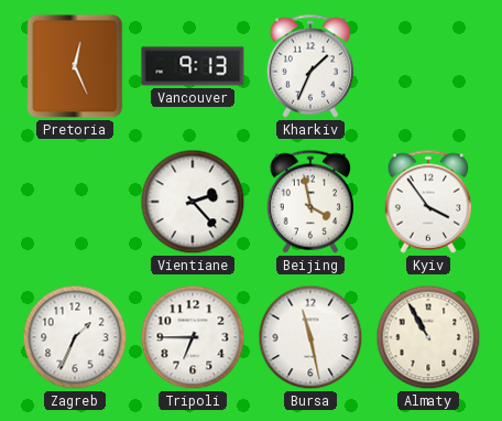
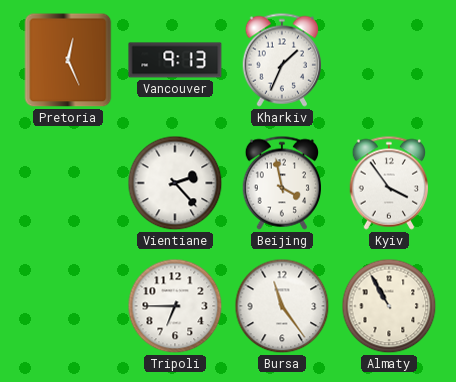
Zagreb: 1:34 -> none (75, 337)
Bursa: 11:28 -> 11:24 (282, 306)
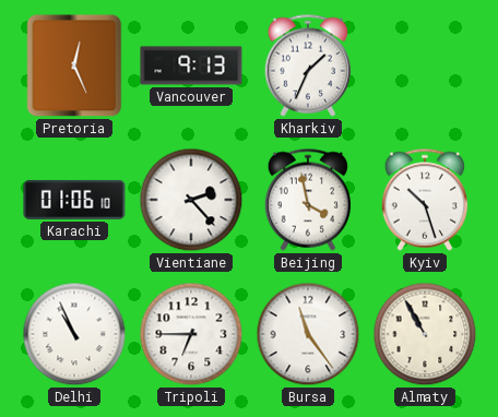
Karachi: none -> 01:06 (74, 200)
Kyiv: 3:54 -> 10:27 (424, 200)
Delhi: none -> 10:56 (74, 334)
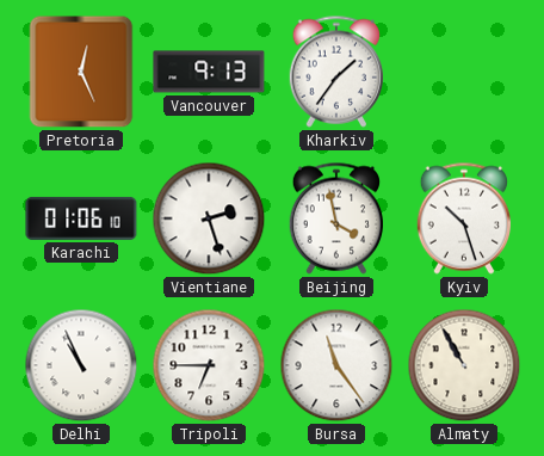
Kharkiv: 1:34 -> 1:36 (335, 72)
Vientiane: 2:23 -> 2:27 (209, 218)
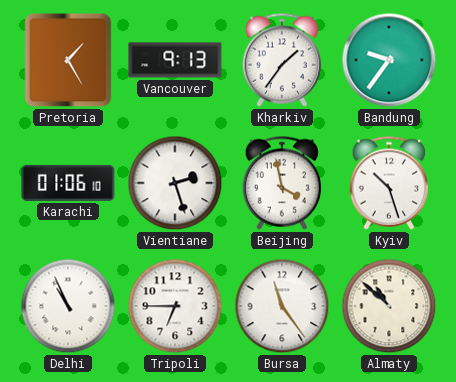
Pretoria: 12:26 -> 1:25 (68, 60)
Bandung: none -> 9:36 (389, 60)
Almaty: 10:55 -> 10:52 (389, 306)
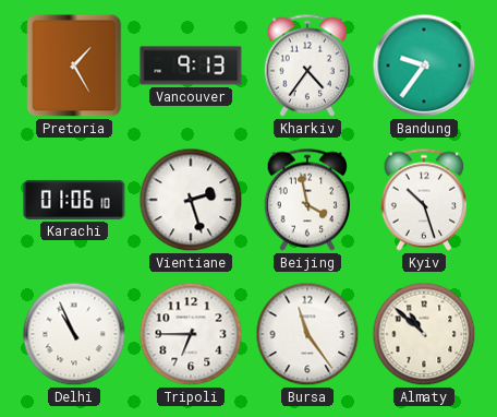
Kharkiv: 1:36 -> 4:36 (306, 65)
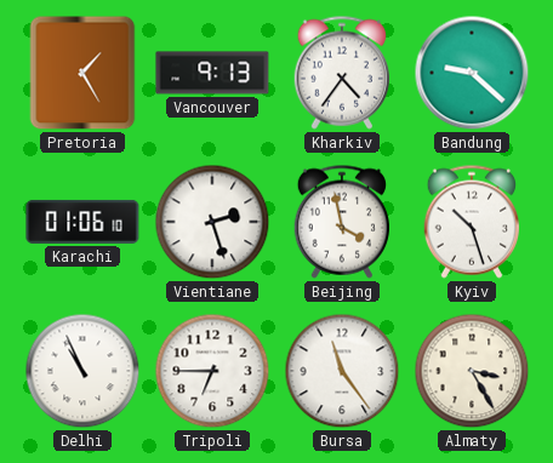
Bandung: 9:36 -> 9:22 (472, 73)
Almaty: 10:52 -> 3:25 (472, 371)
